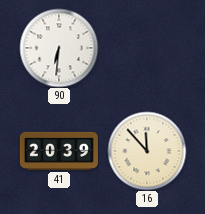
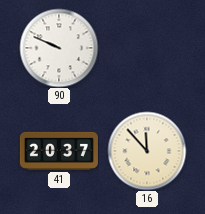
90: 6:31 -> 9:49 (59, 48)
41: 20:39 -> 20:37 (59, 151)
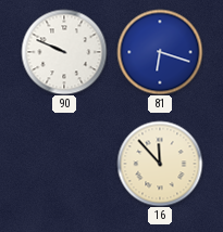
81: none -> 6:18 (160, 52)
41: 20:37 -> none (59, 151)
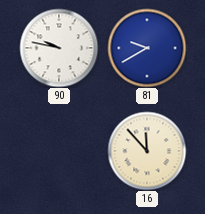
90: 9:49 -> 9:47 (59, 48)
81: 6:18 -> 9:40 (147, 48)
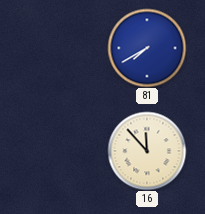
90: 9:47 -> none (59, 48)
81: 9:40 -> 7:40 (147, 48)
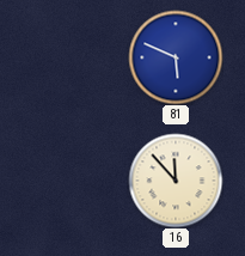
81: 7:40 -> 5:49 (176, 57)
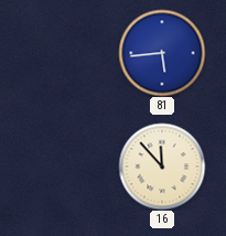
81: 5:49 -> 5:44 (162, 53)
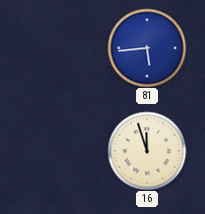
16: 11:53 -> 11:57 (147, 151)
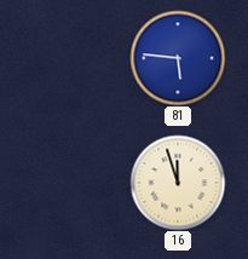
81: 5:44 -> 5:46 (178, 58)
